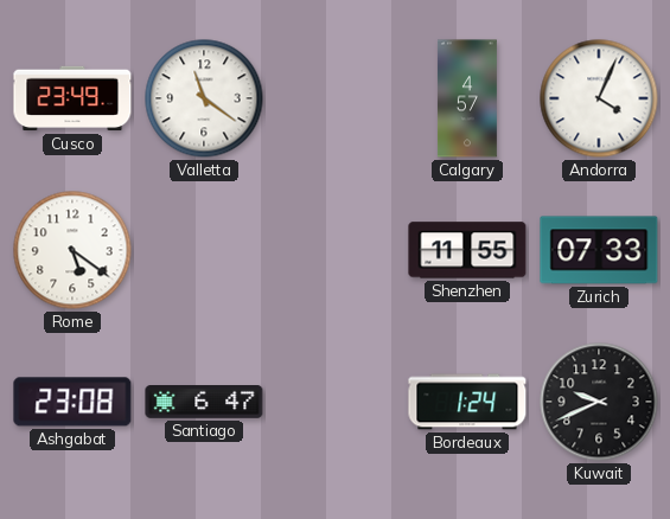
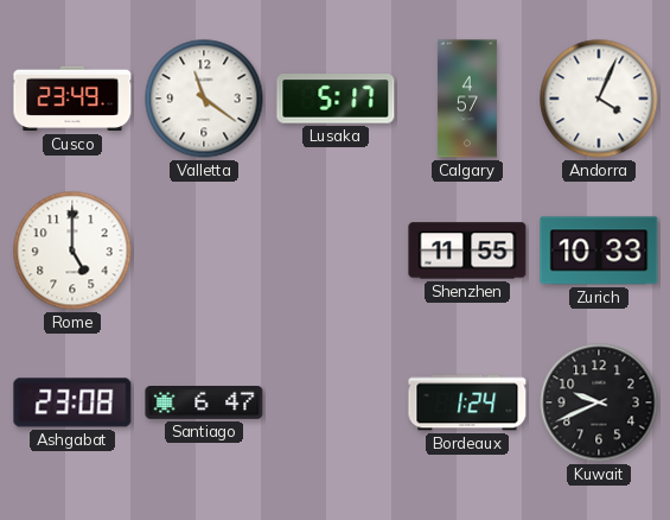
Lusaka: none -> 5:17 (336, 99)
Rome: 5:21 -> 5:00 (72, 251)
Zurich: 07:33 -> 10:33 (599, 251)
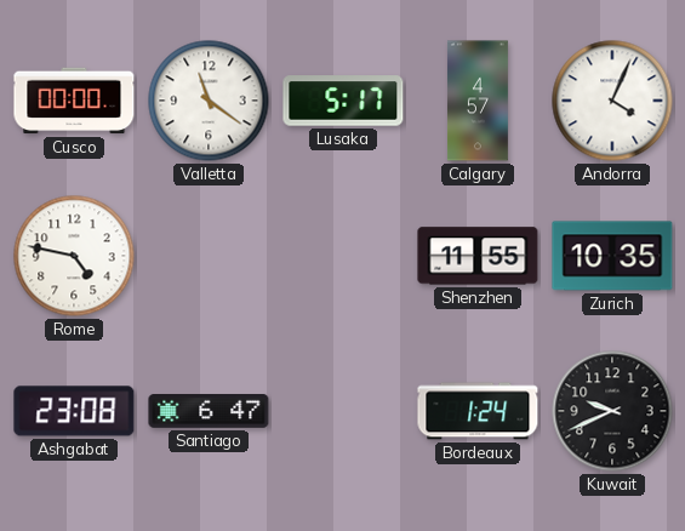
Cusco: 23:49 -> 00:00 (74, 101)
Rome: 5:00 -> 4:47 (74, 256)
Zurich: 10:33 -> 10:35 (612, 256)
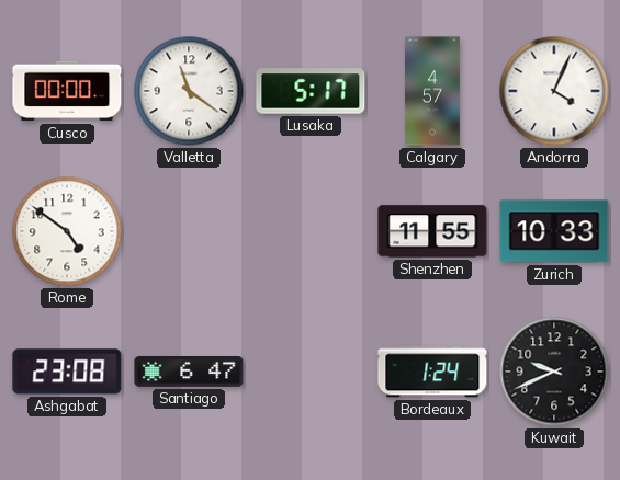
Rome: 4:47 -> 4:51 (67, 231)
Zurich: 10:35 -> 10:33 (554, 231)
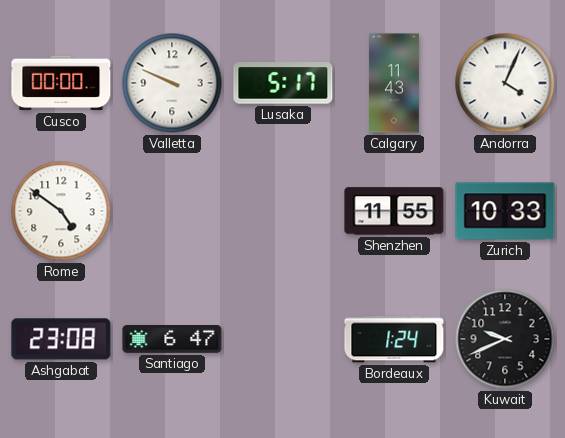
Valletta: 11:21 -> 9:49 (172, 83)
Calgary: 4:57 -> 11:43 (394, 83)
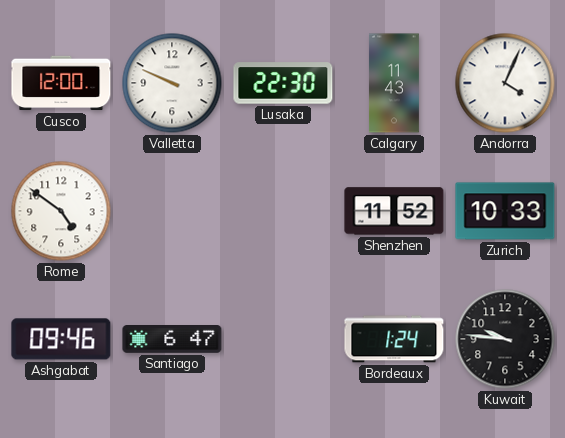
Cusco: 00:00 -> 12:00 (61, 83)
Lusaka: 5:17 -> 22:30 (283, 83)
Shenzhen: 11:55 -> 11:52 (394, 211)
Ashgabat: 23:08 -> 09:46 (61, 339)
Kuwait: 9:41 -> 9:46 (505, 339)
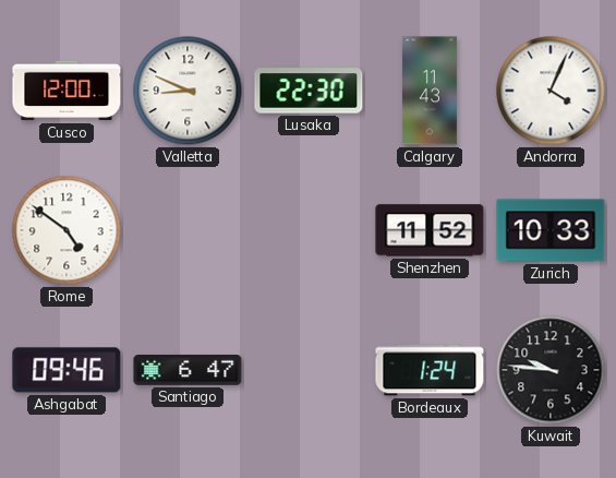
Valletta: 9:49 -> 8:49 (188, 91)
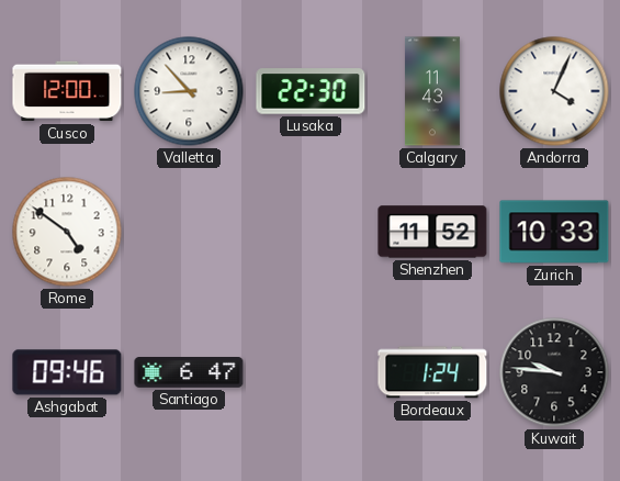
Valletta: 8:49 -> 8:53 (189, 91)
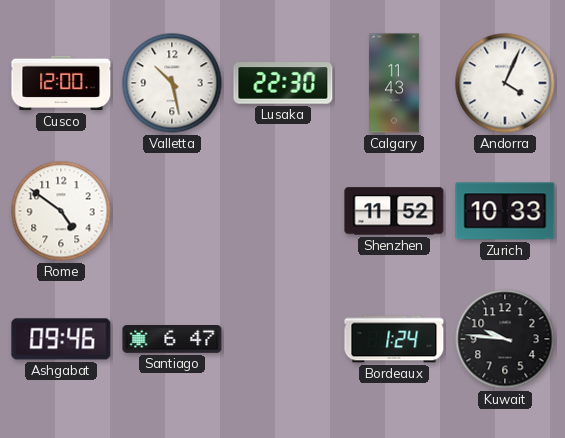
Valletta: 8:53 -> 10:28 (172, 83)
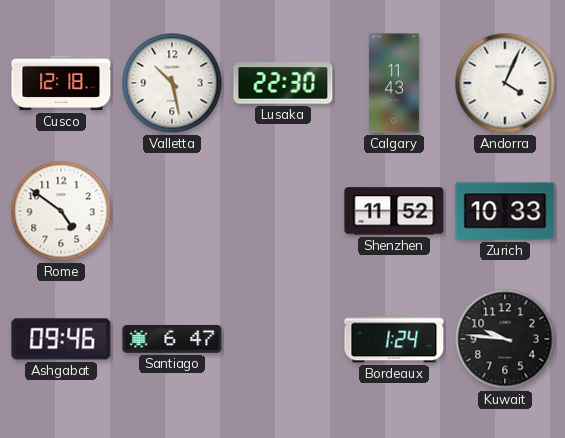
Cusco: 12:00 -> 12:18 (61, 83)
